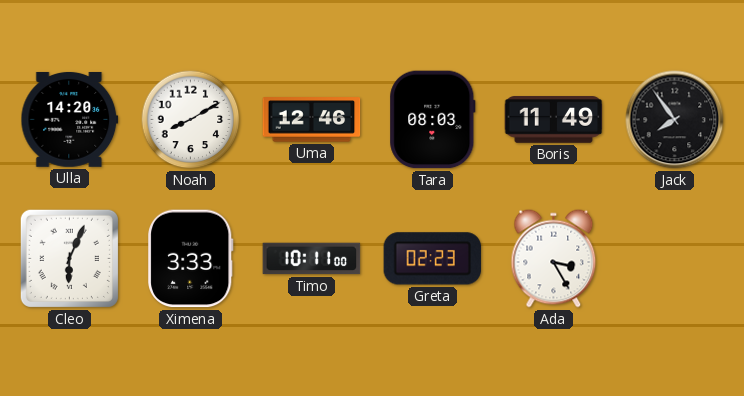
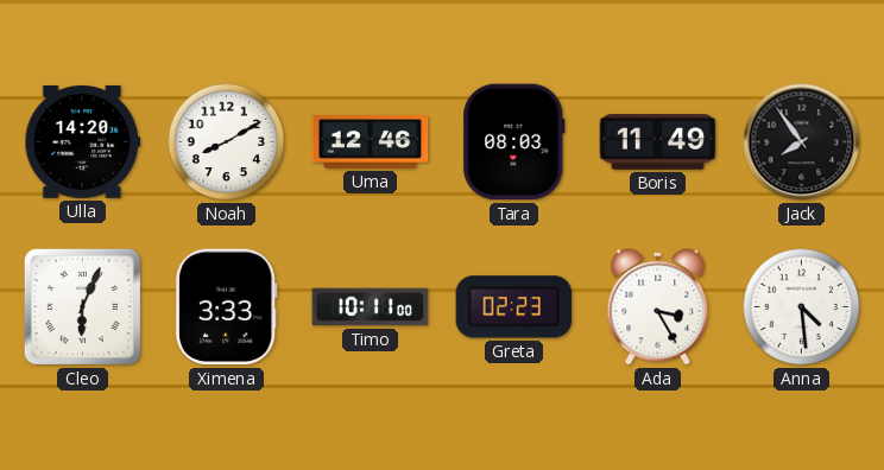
Anna: none -> 4:29 (802, 307)
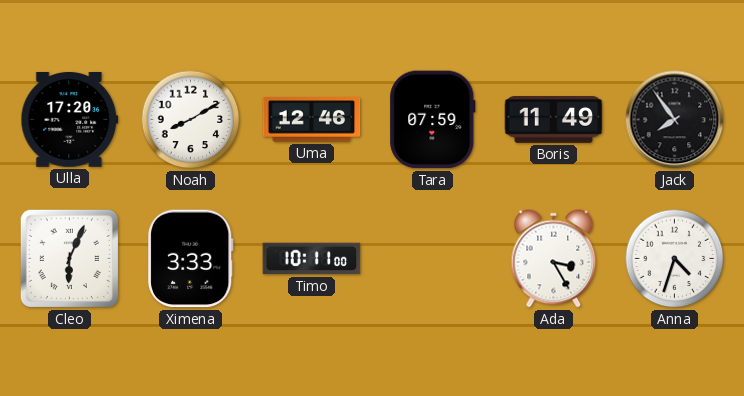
Ulla: 14:20 -> 17:20 (70, 119)
Tara: 08:03 -> 07:59 (433, 120)
Greta: 02:23 -> none (514, 307)
Anna: 4:29 -> 4:33 (675, 259)
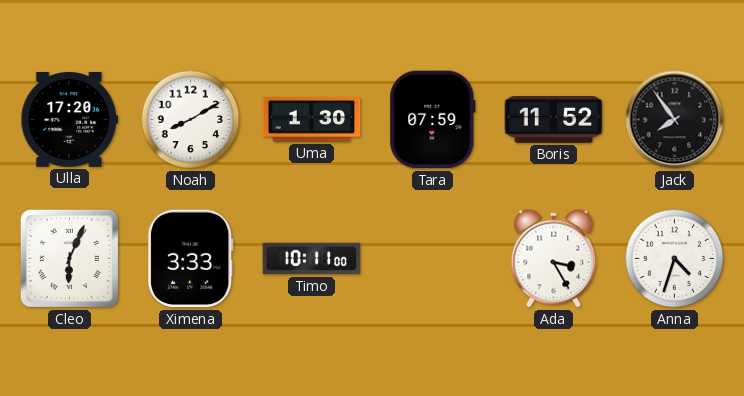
Uma: 12:46 -> 1:30 (312, 120)
Boris: 11:49 -> 11:52 (554, 120)
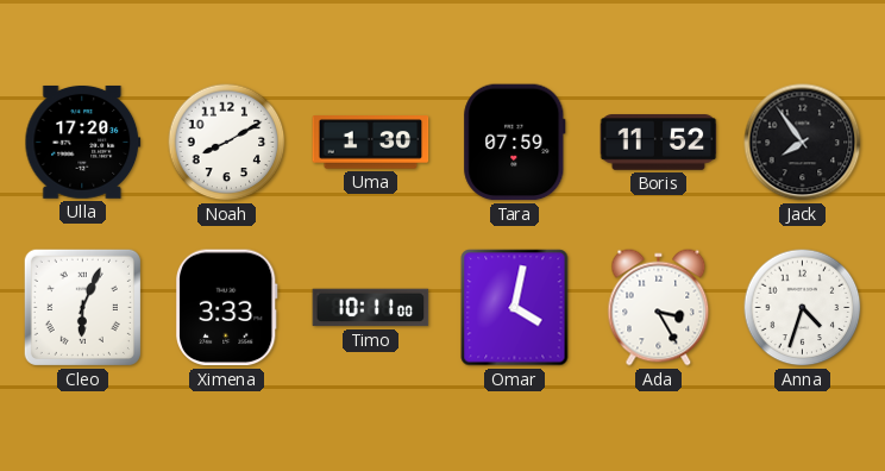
Omar: none -> 4:02 (515, 308)
